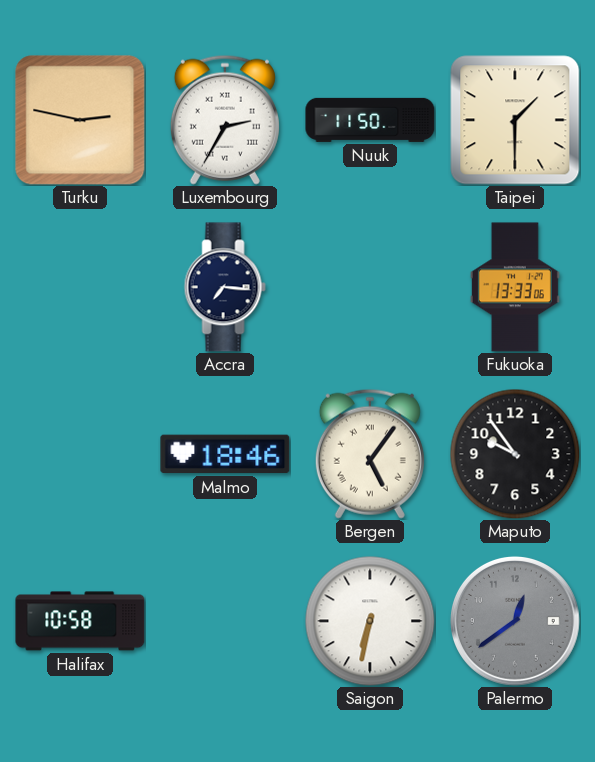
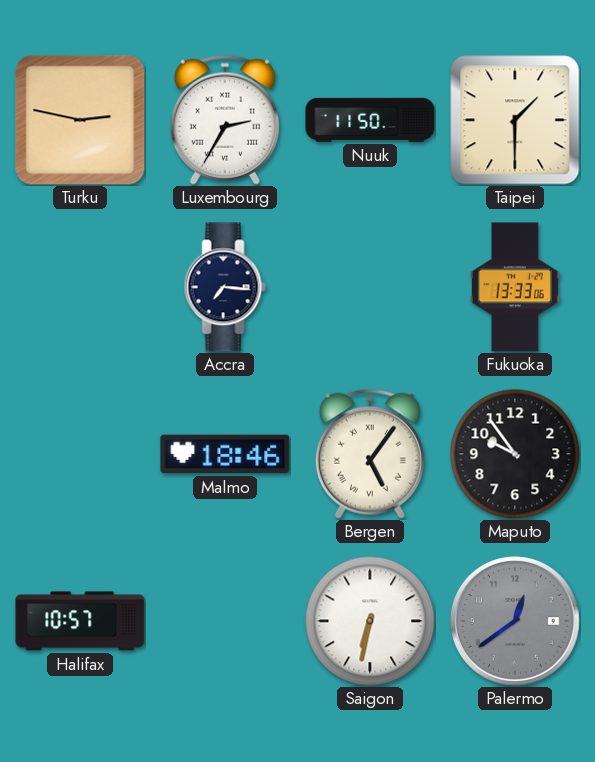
Halifax: 10:58 -> 10:57 (80, 621)
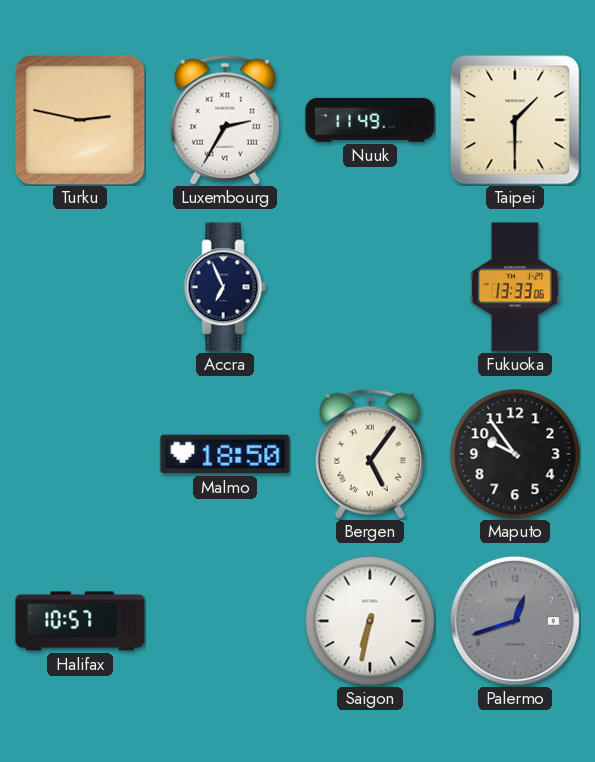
Nuuk: 11:50 -> 11:49 (370, 120)
Accra: 7:16 -> 6:56 (225, 287)
Malmo: 18:46 -> 18:50 (225, 454)
Palermo: 12:39 -> 12:42 (515, 621)
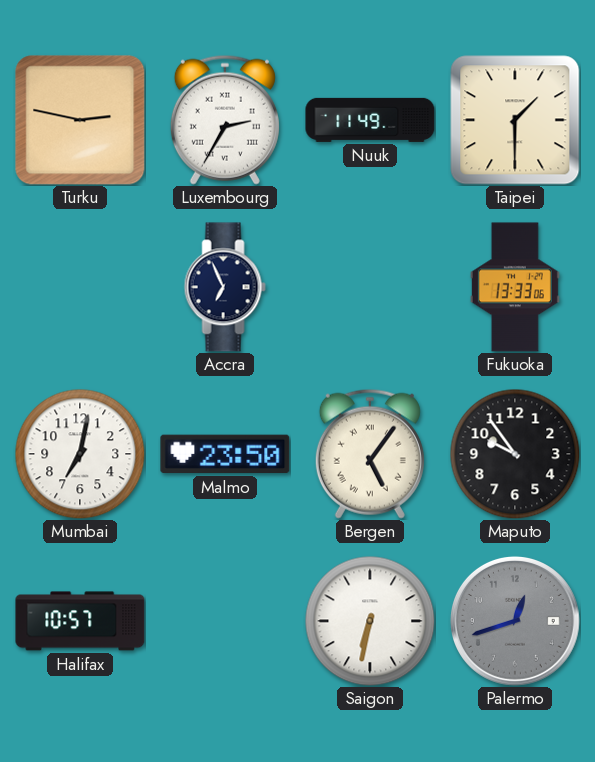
Mumbai: none -> 7:02 (80, 454)
Malmo: 18:50 -> 23:50 (225, 454)
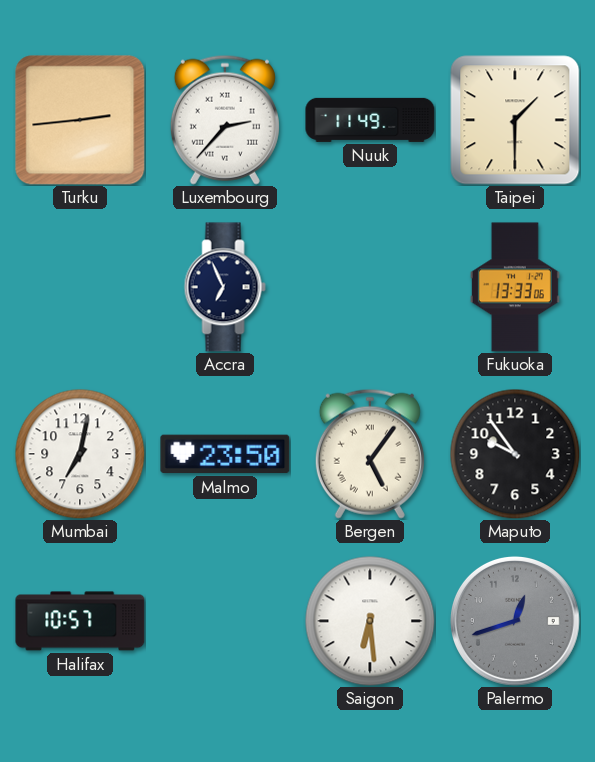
Turku: 2:47 -> 2:44 (80, 120)
Luxembourg: 2:35 -> 2:37 (225, 120)
Saigon: 6:32 -> 6:29 (370, 621)
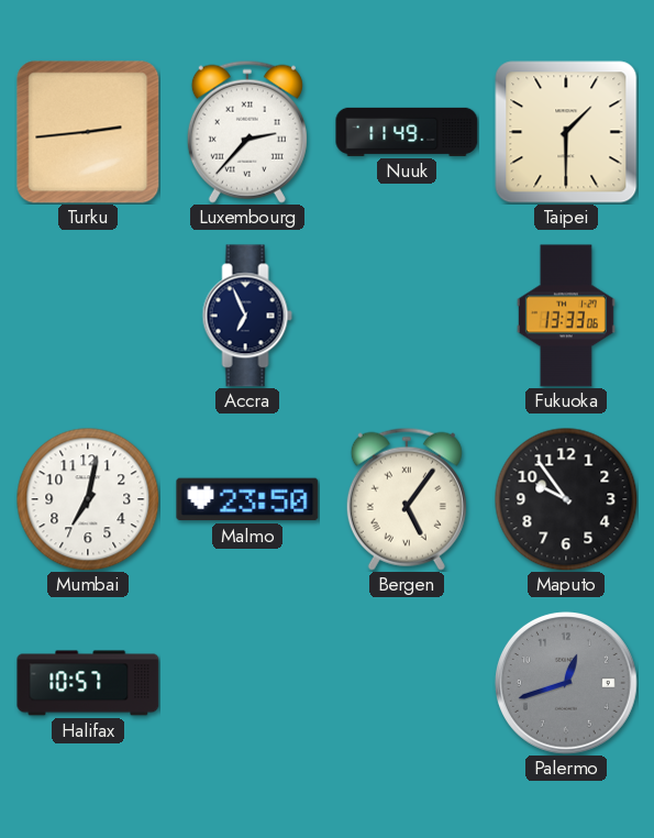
Saigon: 6:29 -> none (370, 621)
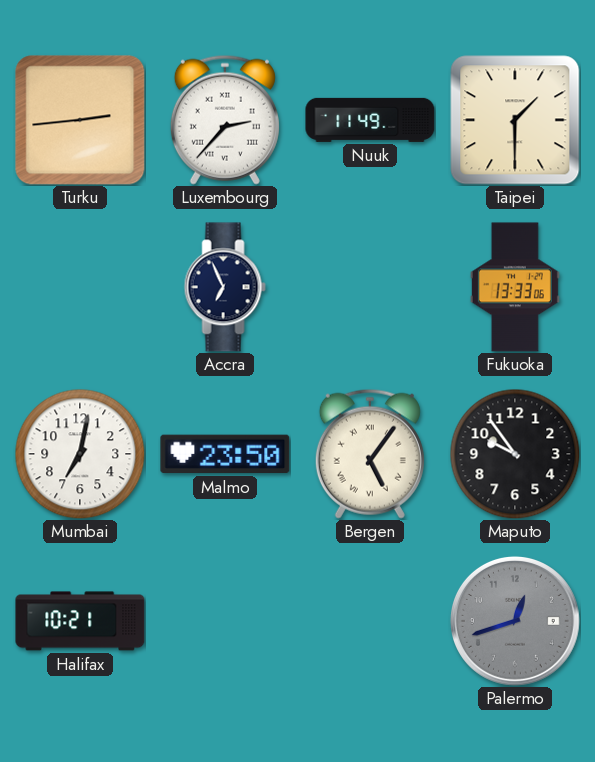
Halifax: 10:57 -> 10:21 (80, 621)
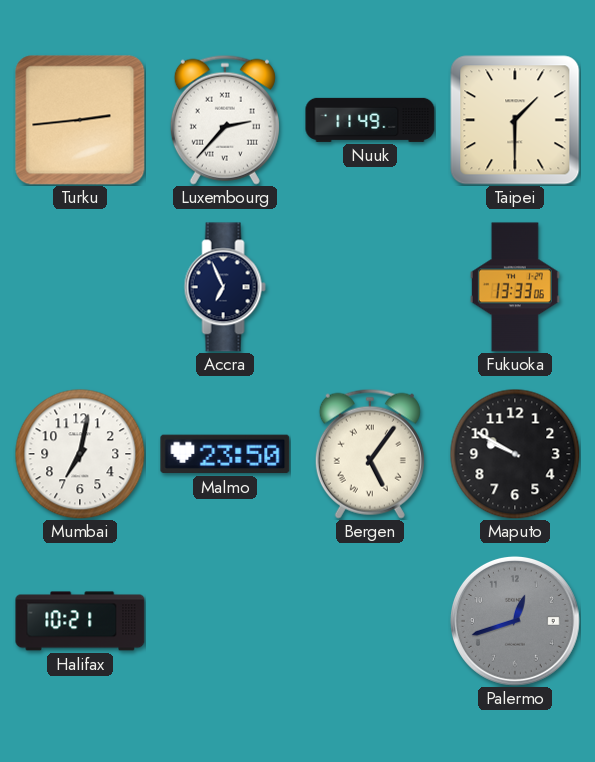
Maputo: 9:54 -> 9:50 (515, 454)
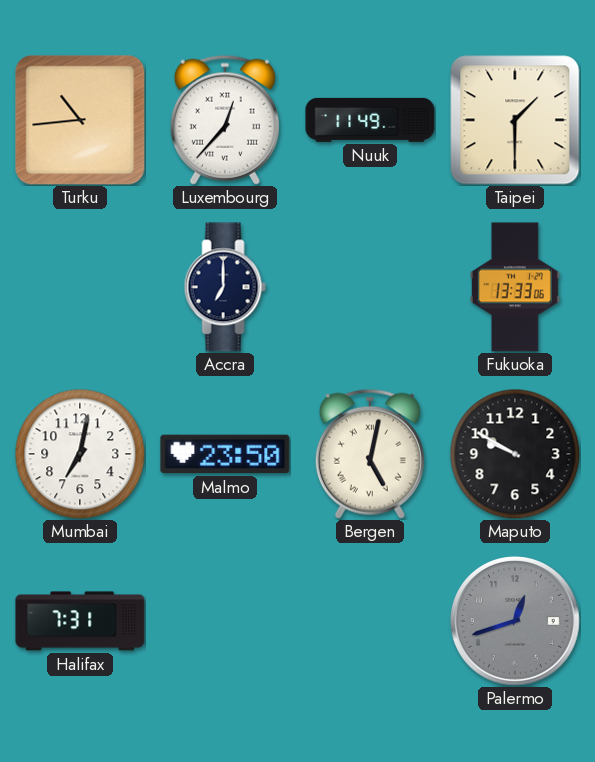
Turku: 2:44 -> 10:44 (80, 120)
Luxembourg: 2:37 -> 12:37 (225, 120)
Accra: 6:56 -> 7:00 (225, 287)
Bergen: 5:06 -> 5:02 (370, 454)
Halifax: 10:21 -> 7:31 (80, 621)
